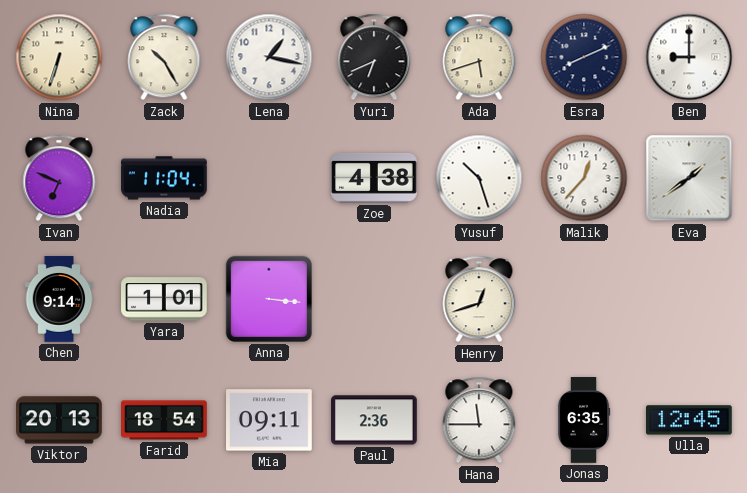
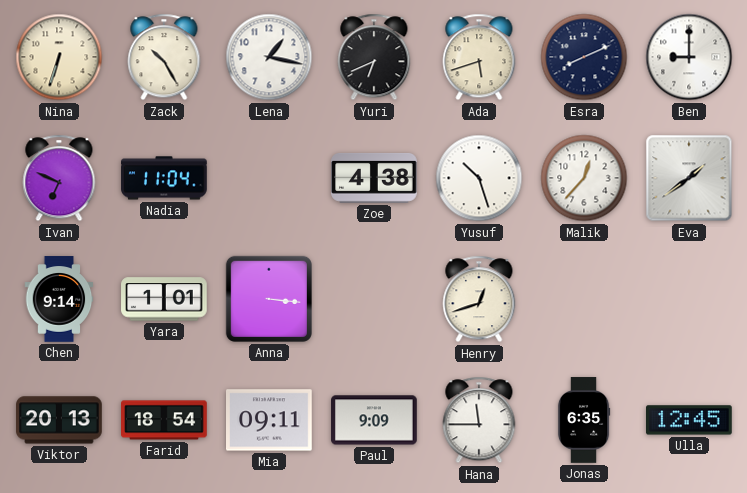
Paul: 2:36 -> 9:09 (374, 420)
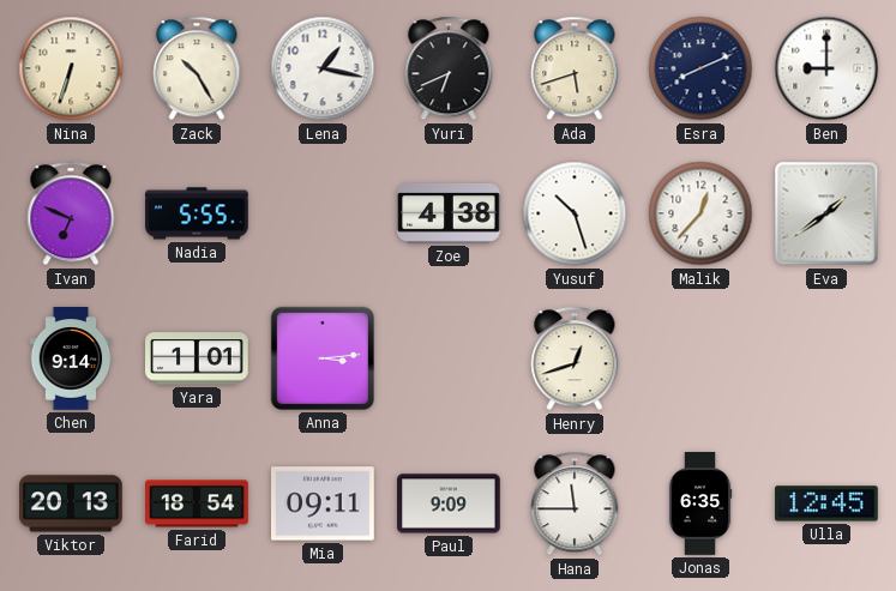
Nadia: 11:04 -> 5:55 (197, 213)
Anna: 3:16 -> 3:14 (323, 358)
